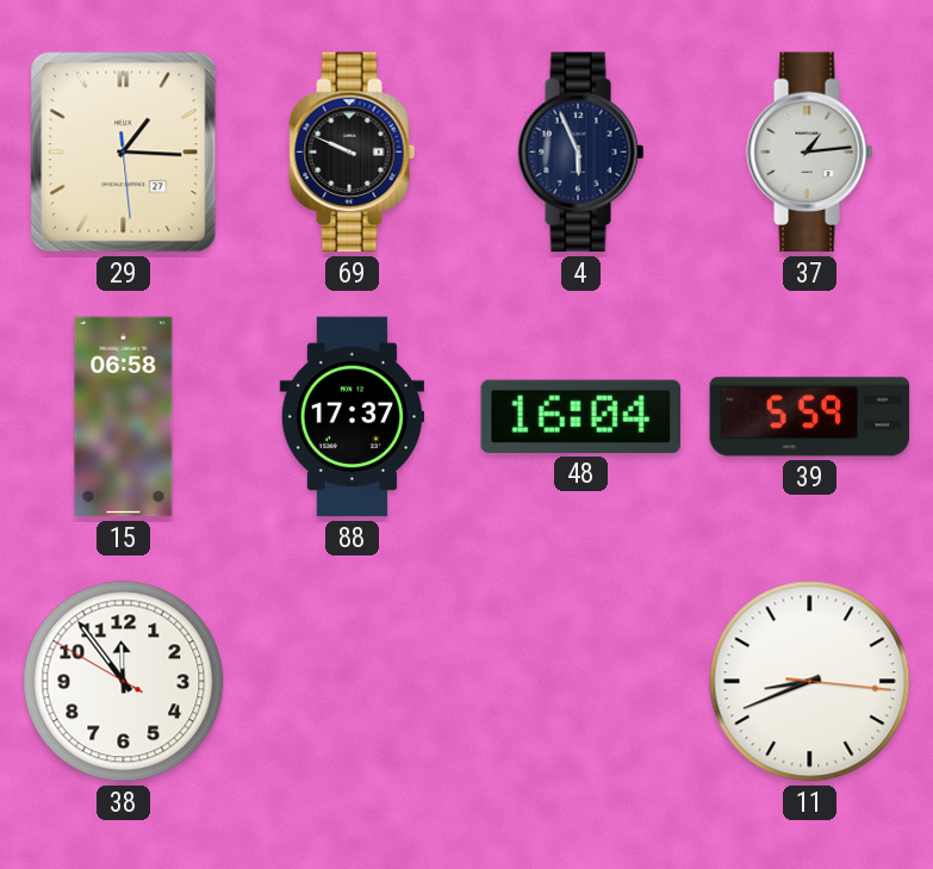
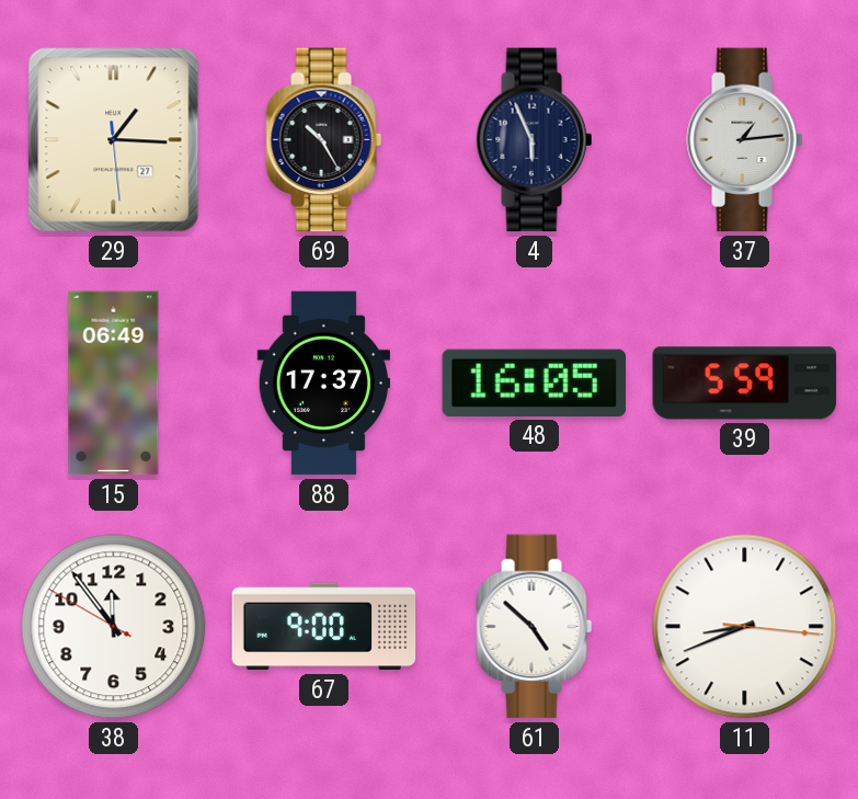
69: 9:49 -> 10:25 (324, 140)
15: 06:58 -> 06:49 (114, 384)
48: 16:04 -> 16:05 (534, 383)
67: none -> 9:00 (324, 627)
61: none -> 4:52 (535, 627)
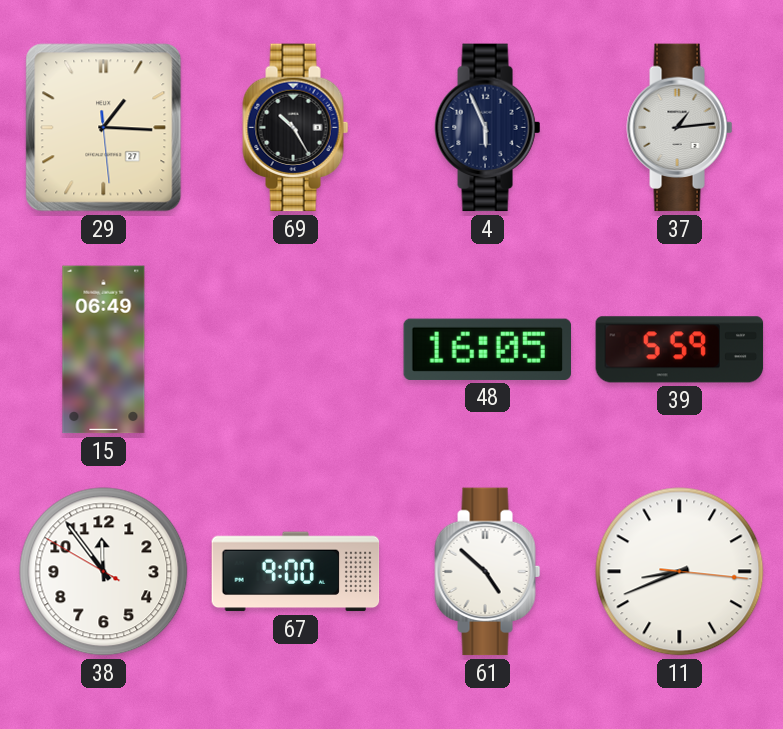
88: 17:37 -> none (323, 384)
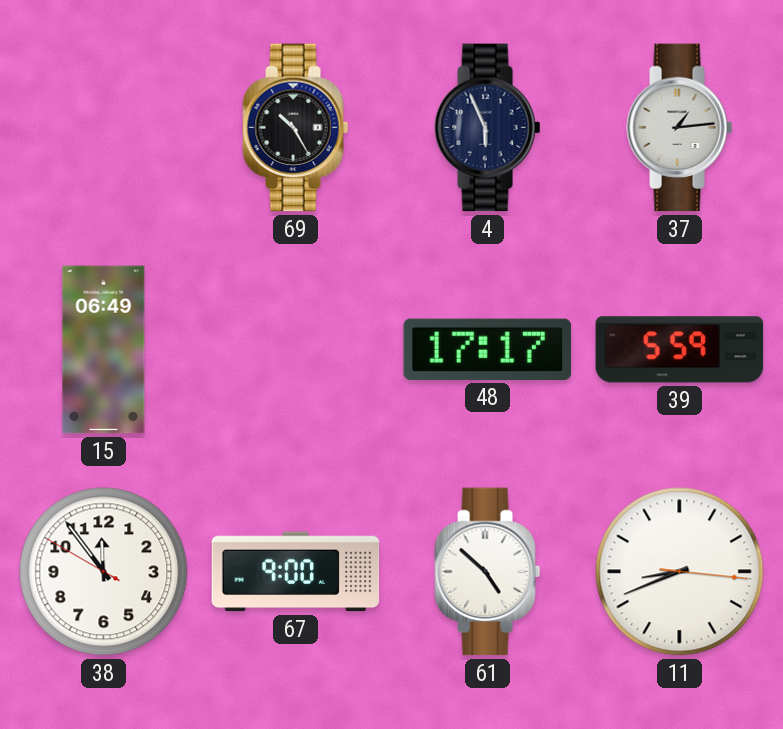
29: 1:15 -> none (104, 128)
48: 16:05 -> 17:17 (487, 349)
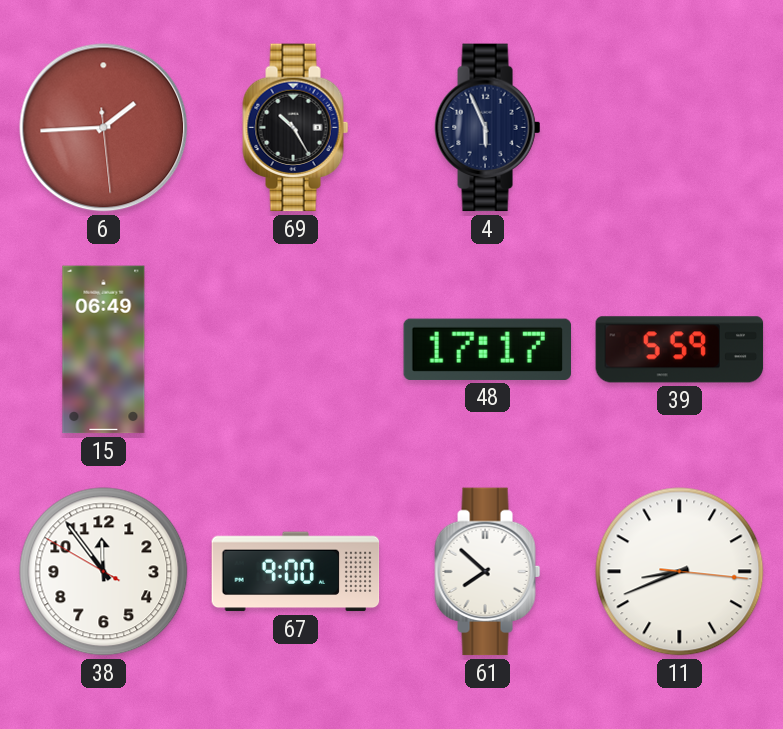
6: none -> 1:44 (104, 128)
37: 1:14 -> none (680, 128)
61: 4:52 -> 7:52 (488, 572)
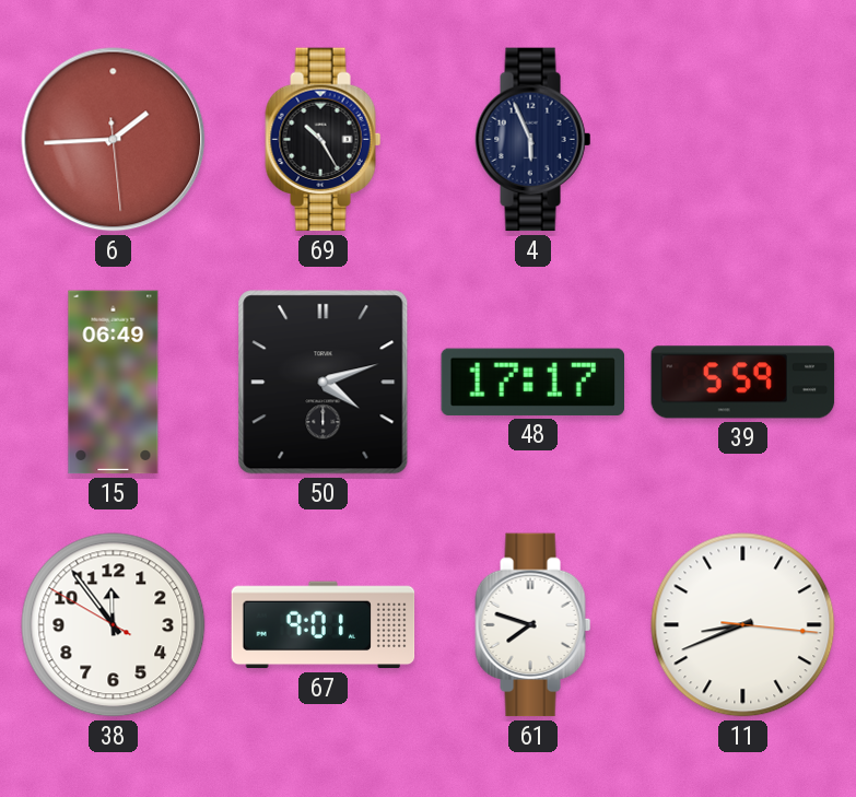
50: none -> 4:12 (324, 383)
67: 9:00 -> 9:01 (324, 625)
61: 7:52 -> 7:48 (533, 625)
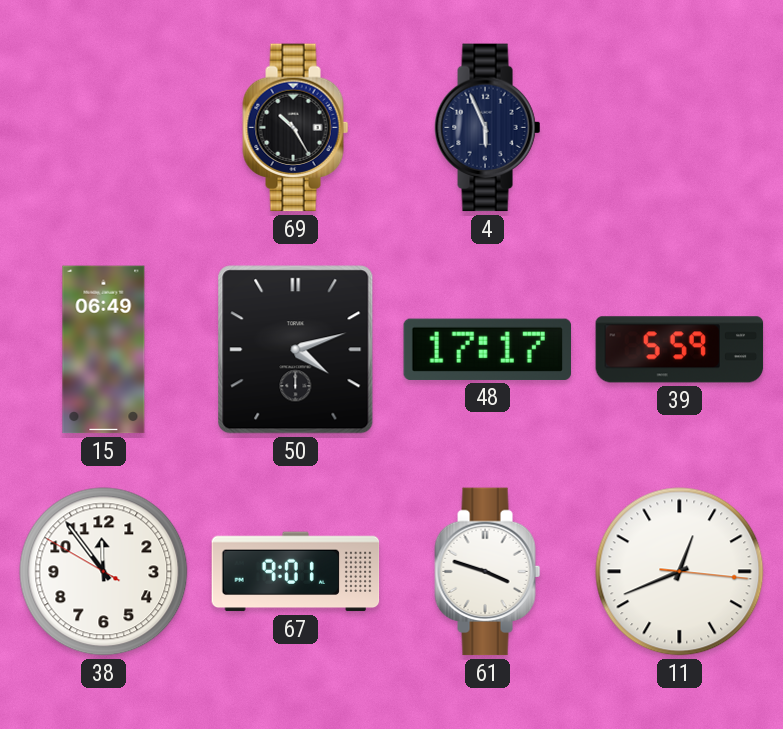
6: 1:44 -> none (114, 140)
61: 7:48 -> 3:48 (488, 572)
11: 8:41 -> 12:41 (680, 572)
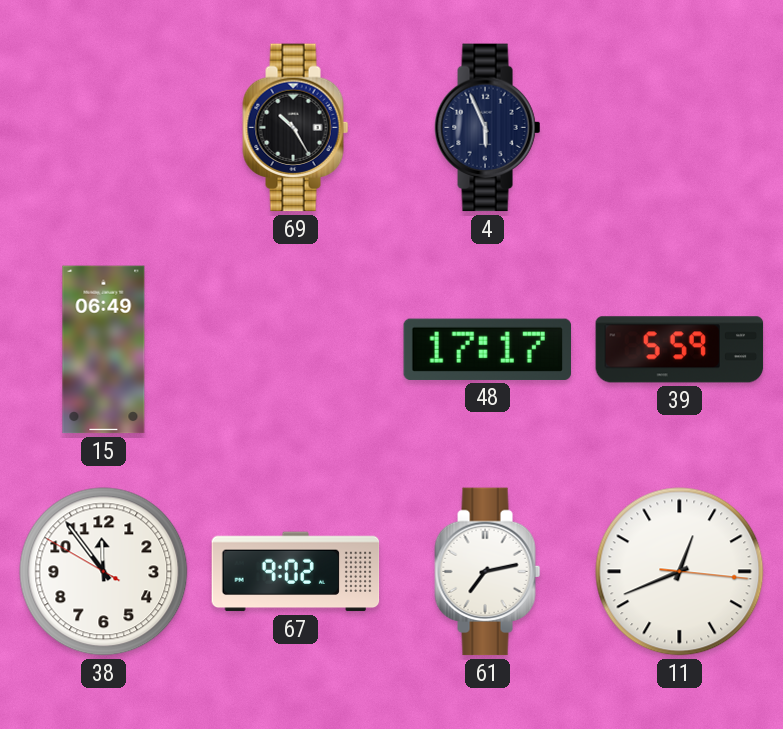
50: 4:12 -> none (296, 350)
67: 9:01 -> 9:02 (296, 572)
61: 3:48 -> 7:13 (488, 572)
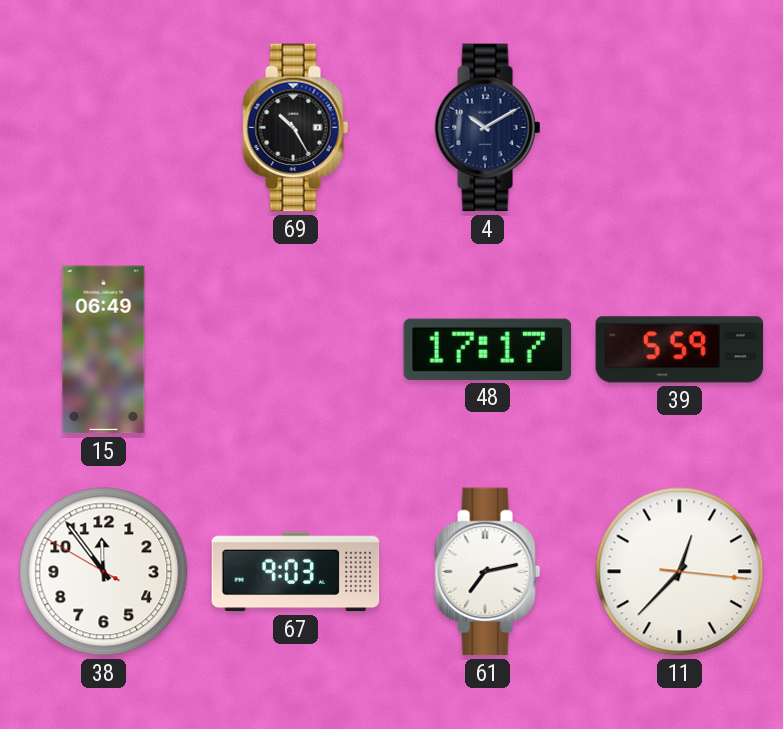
4: 5:56 -> 10:10 (488, 128)
67: 9:02 -> 9:03 (296, 572)
11: 12:41 -> 12:37 (680, 572)
